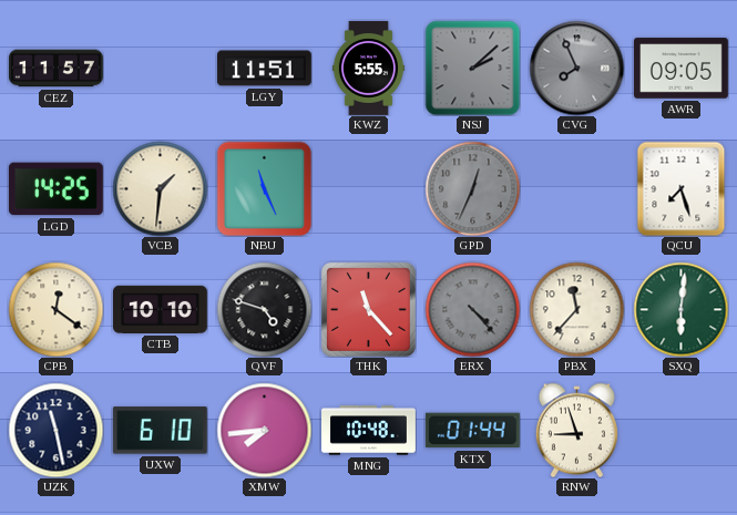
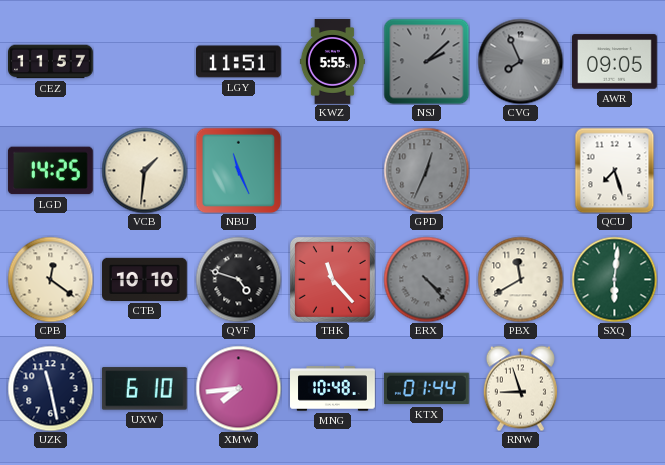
PBX: 11:37 -> 11:40 (520, 279)
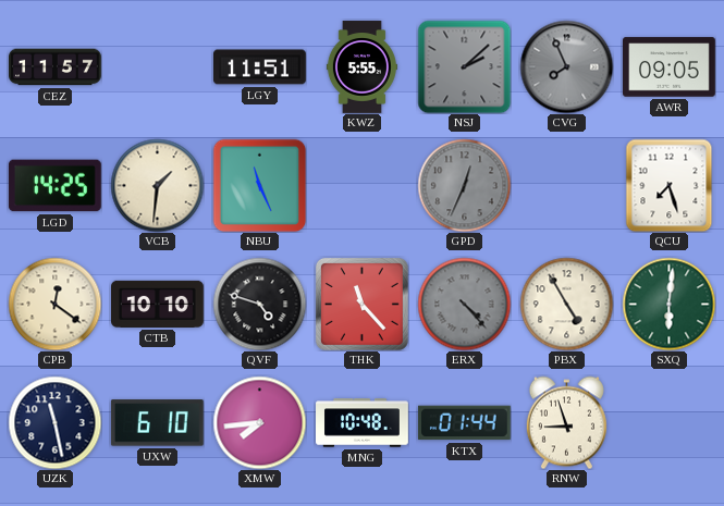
PBX: 11:40 -> 4:55 (566, 304)
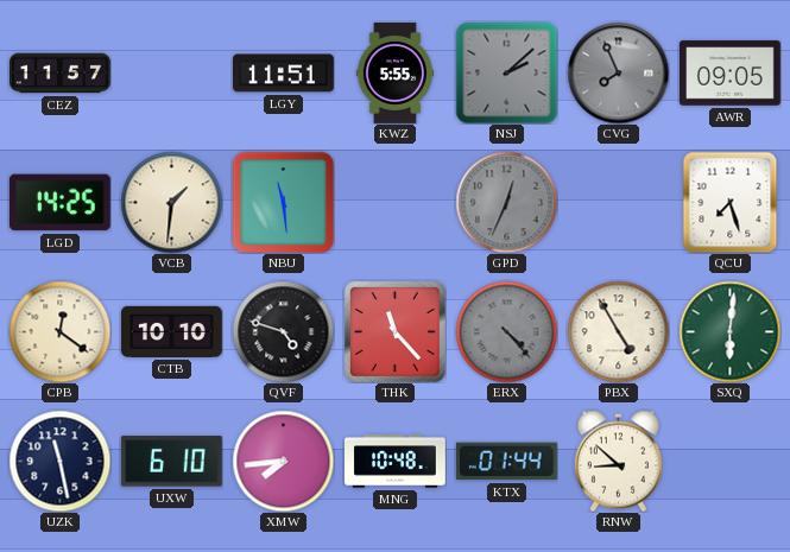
NBU: 11:26 -> 11:29 (283, 202)
RNW: 8:57 -> 8:52 (618, 461)
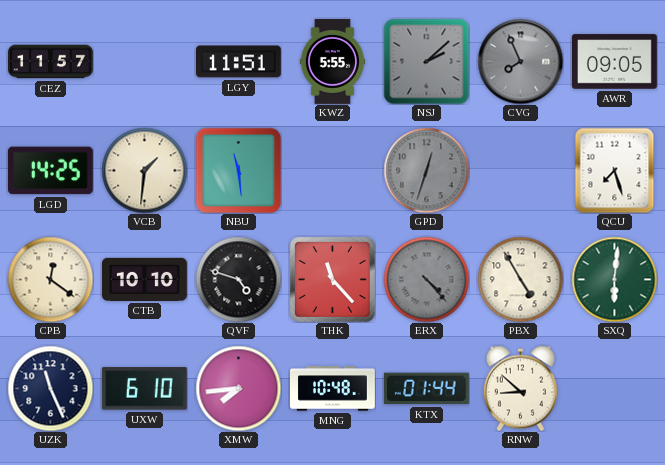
GPD: 12:34 -> 12:33 (426, 170)
UZK: 11:28 -> 11:26 (50, 388)
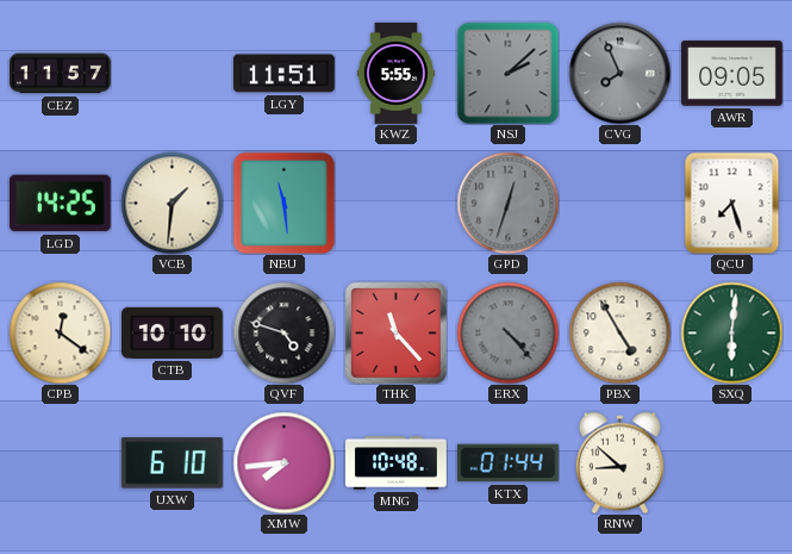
UZK: 11:26 -> none (50, 388)
